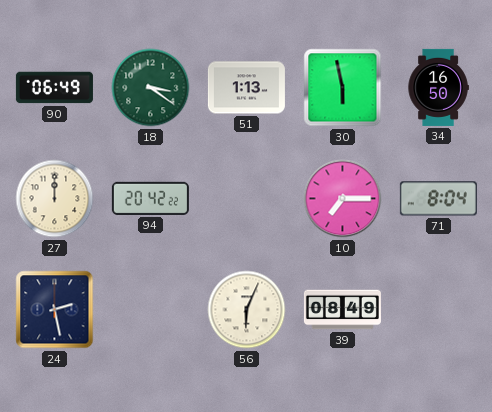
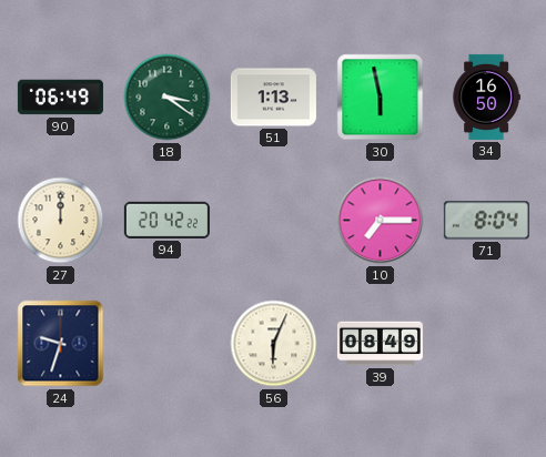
24: 2:28 -> 9:33 (61, 344)
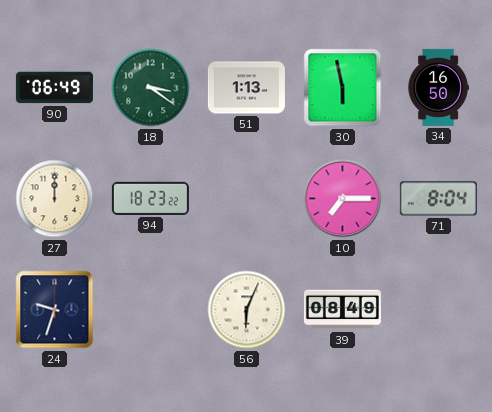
94: 20:42 -> 18:23 (150, 198)
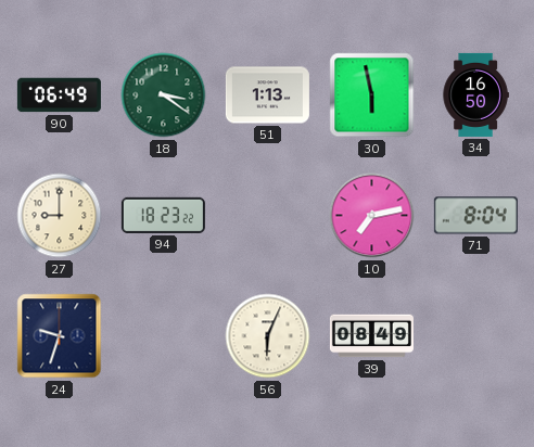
27: 12:00 -> 9:00 (60, 216)
10: 7:15 -> 7:13 (372, 216)
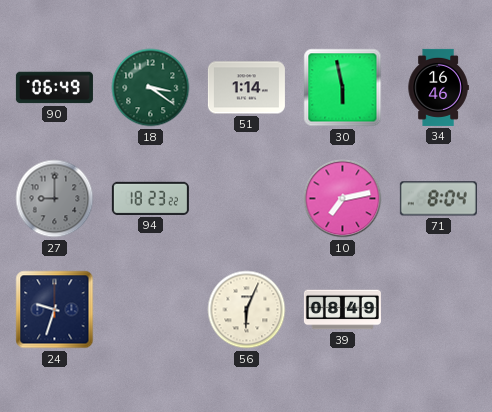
51: 1:13 -> 1:14 (246, 88)
34: 16:50 -> 16:46 (438, 87)
27 dial: cream -> grey (55, 199)
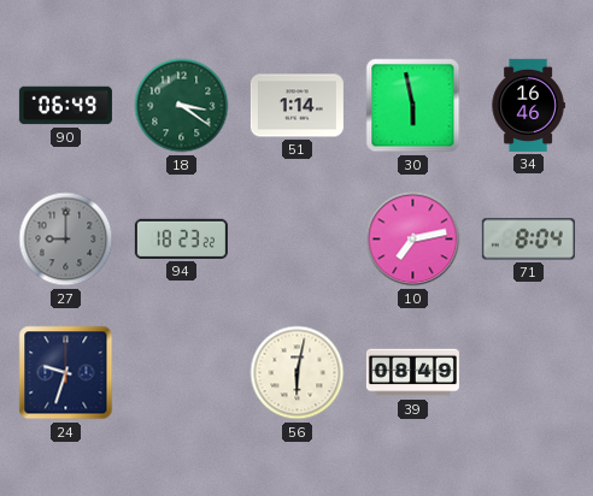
56: 6:04 -> 6:02 (298, 373)
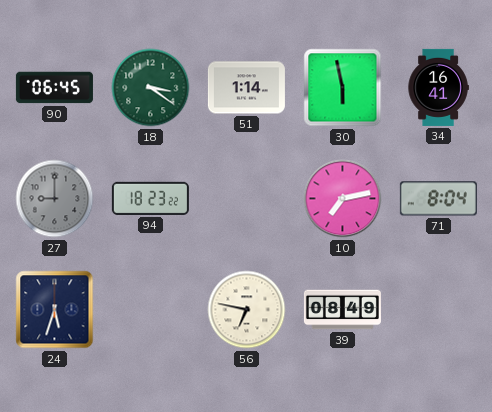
90: 06:49 -> 06:45 (54, 88)
34: 16:46 -> 16:41 (438, 87)
24: 9:33 -> 5:33 (55, 310)
56: 6:02 -> 6:47 (247, 310)
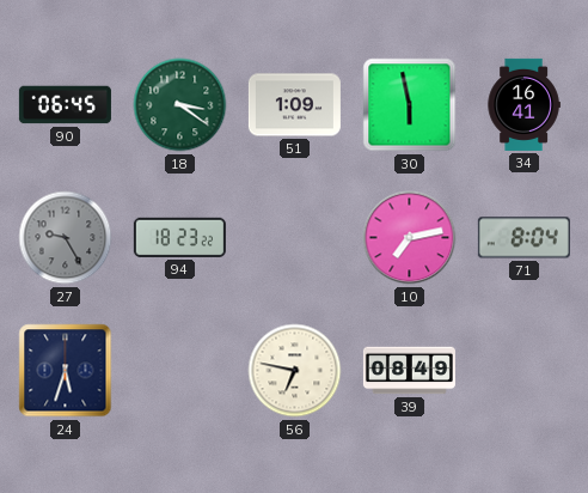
51: 1:14 -> 1:09 (294, 105)
27: 9:00 -> 9:25 (66, 238)
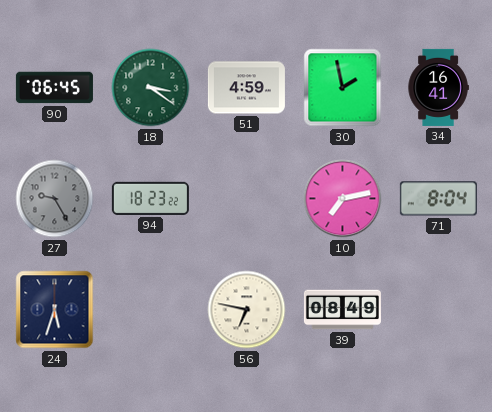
51: 1:09 -> 4:59 (246, 88)
30: 5:58 -> 1:58 (343, 88)
